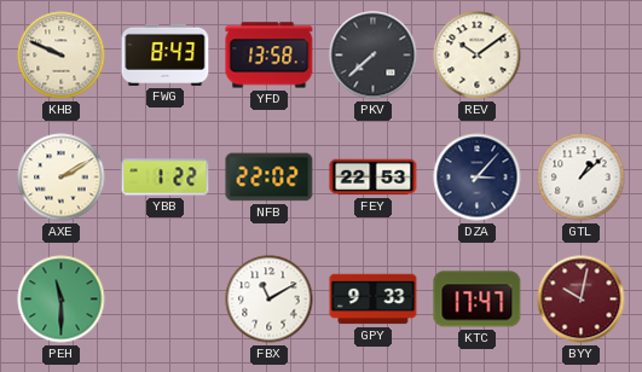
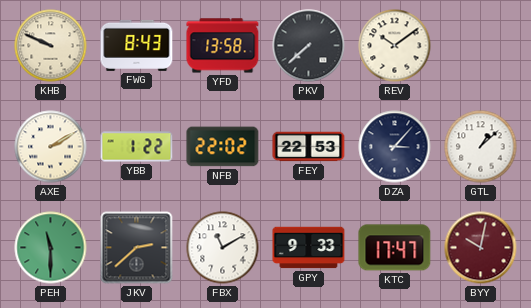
JKV: none -> 2:38 (137, 248)
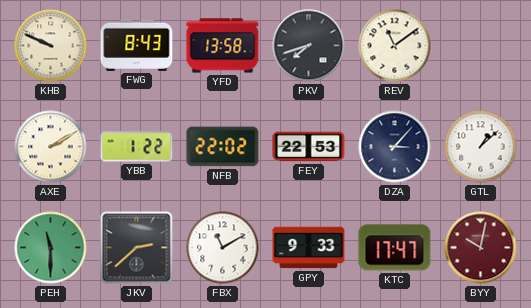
PKV: 7:38 -> 7:42 (309, 46)
REV: 10:09 -> 11:09 (395, 46)
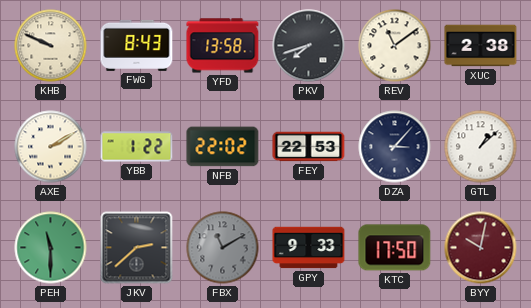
XUC: none -> 2:38 (481, 46)
FBX dial: white -> grey (223, 248)
KTC: 17:47 -> 17:50 (395, 248)
